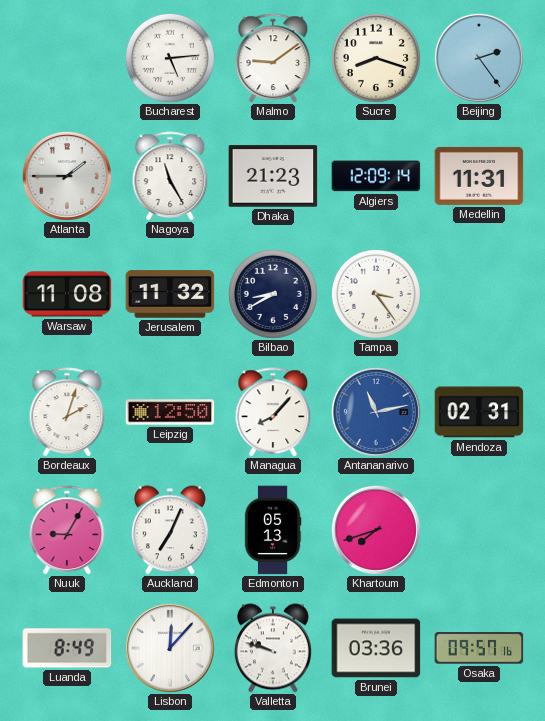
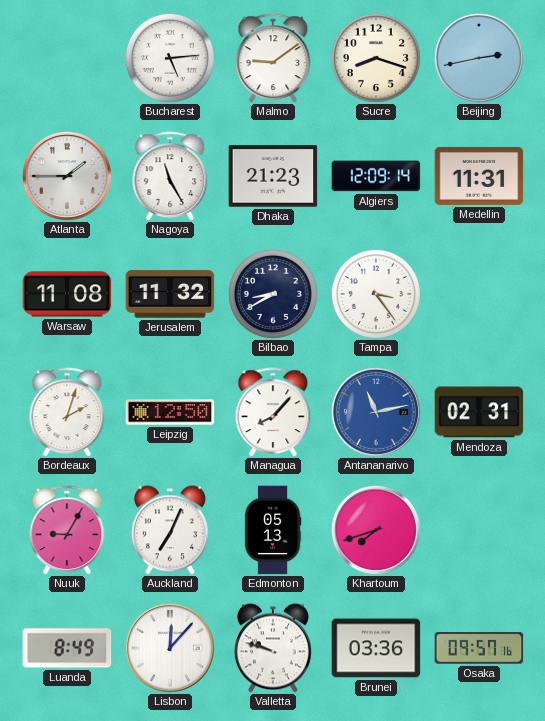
Beijing: 2:24 -> 2:43 (479, 58)
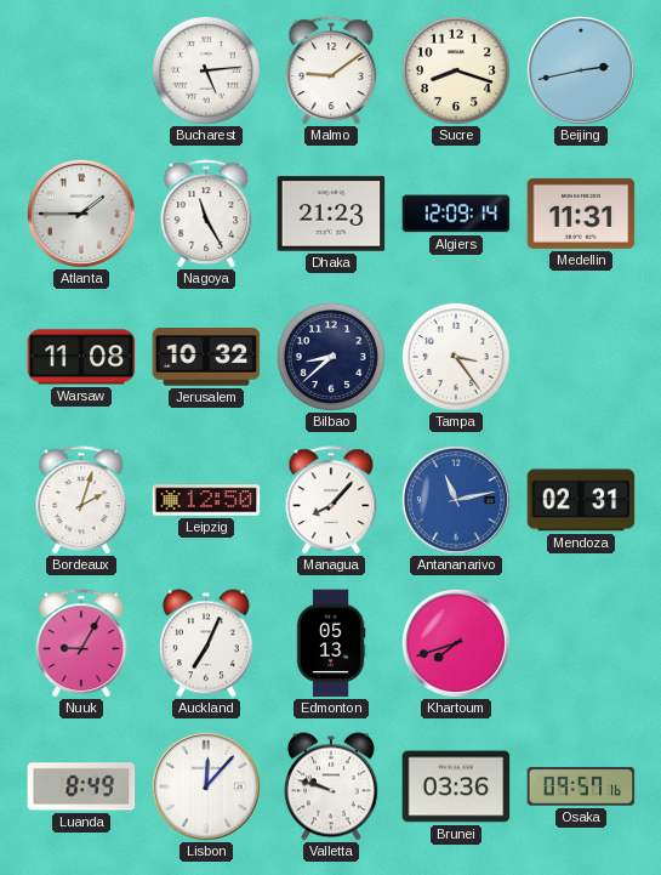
Jerusalem: 11:32 -> 10:32 (206, 357)
Bilbao: 8:40 -> 8:38 (331, 357)
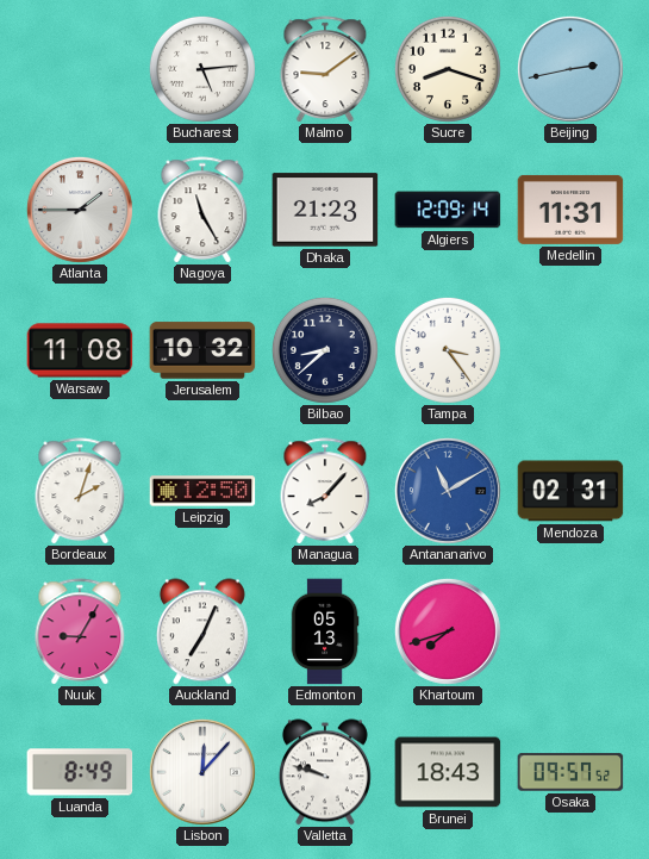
Antananarivo: 11:13 -> 11:10 (448, 491)
Brunei: 03:36 -> 18:43 (448, 772)
Osaka: 09:57:16 -> 09:57:52 (570, 772)
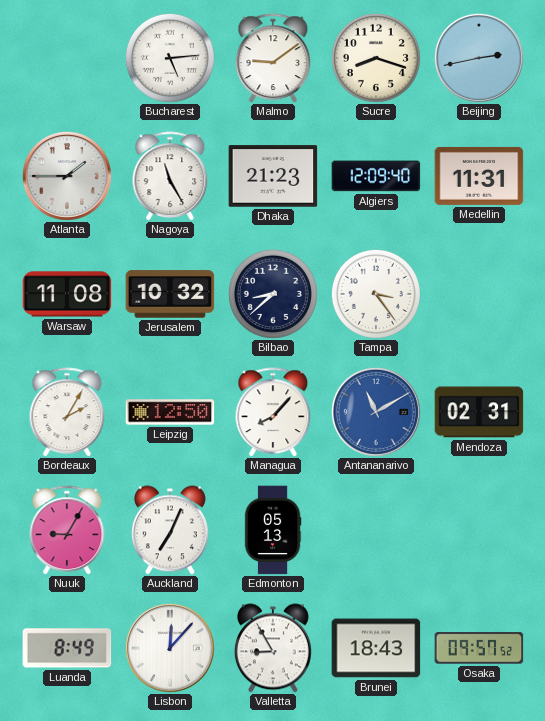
Algiers: 12:09:14 -> 12:09:40 (376, 176)
Bordeaux: 2:03 -> 2:05 (67, 412)
Khartoum: 7:42 -> none (448, 631)
Valletta: 9:48 -> 8:55 (273, 648)
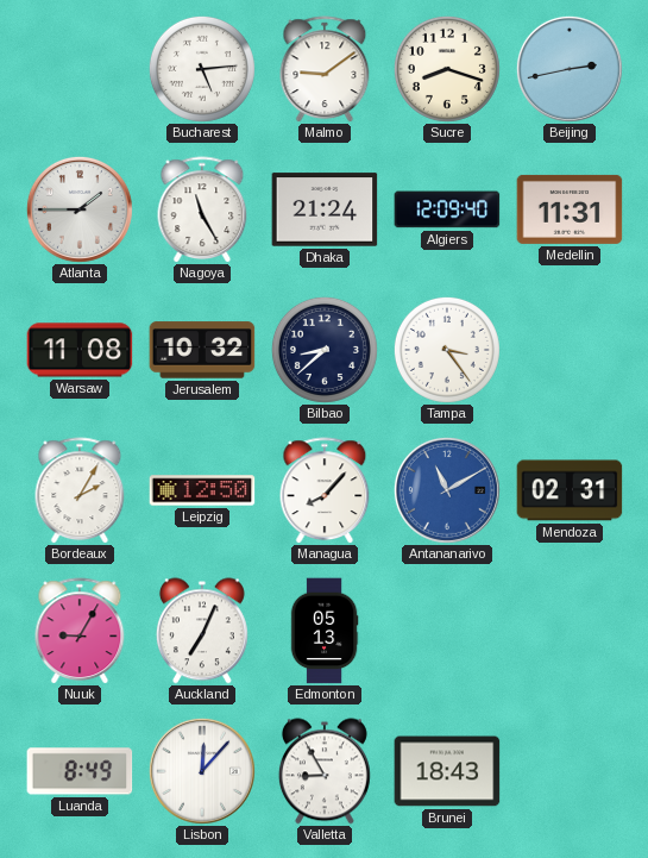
Dhaka: 21:23 -> 21:24 (325, 209)
Osaka: 09:57 -> none (479, 648)
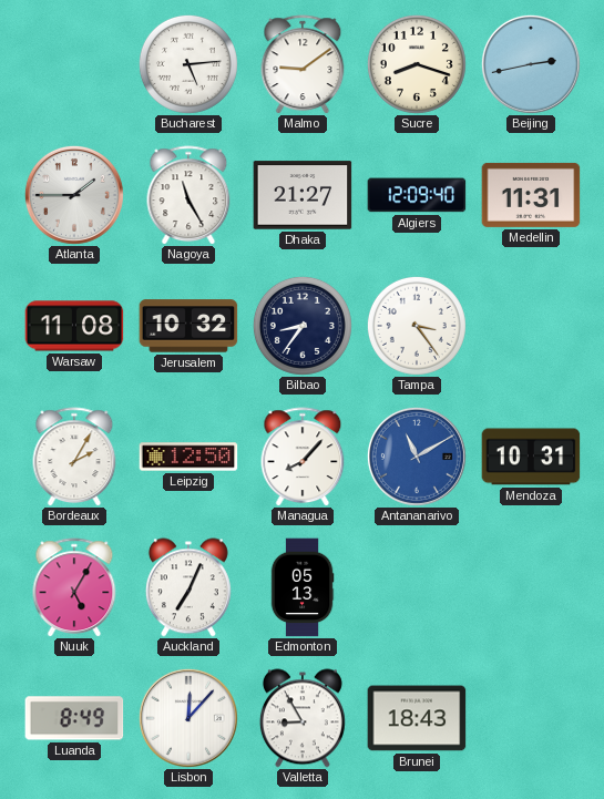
Dhaka: 21:24 -> 21:27 (303, 195)
Bilbao: 8:38 -> 8:36 (303, 326)
Mendoza: 02:31 -> 10:31 (531, 457)
Nuuk: 9:05 -> 5:05 (74, 587)
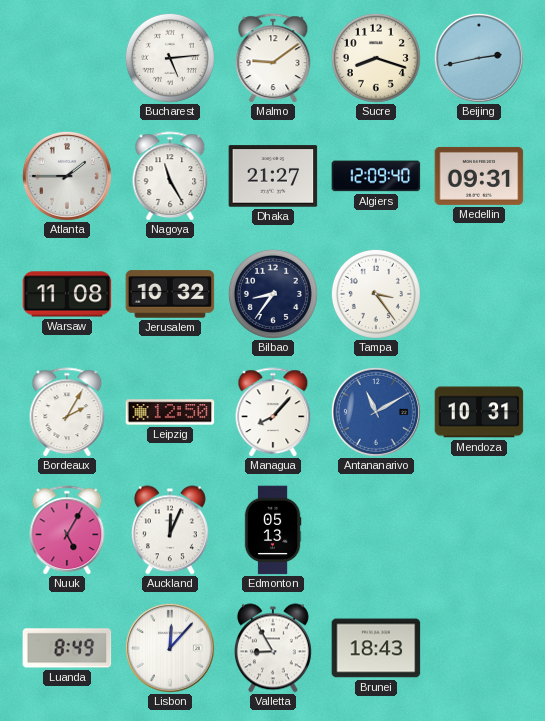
Medellin: 11:31 -> 09:31 (479, 176)
Auckland: 7:04 -> 12:04 (170, 530)
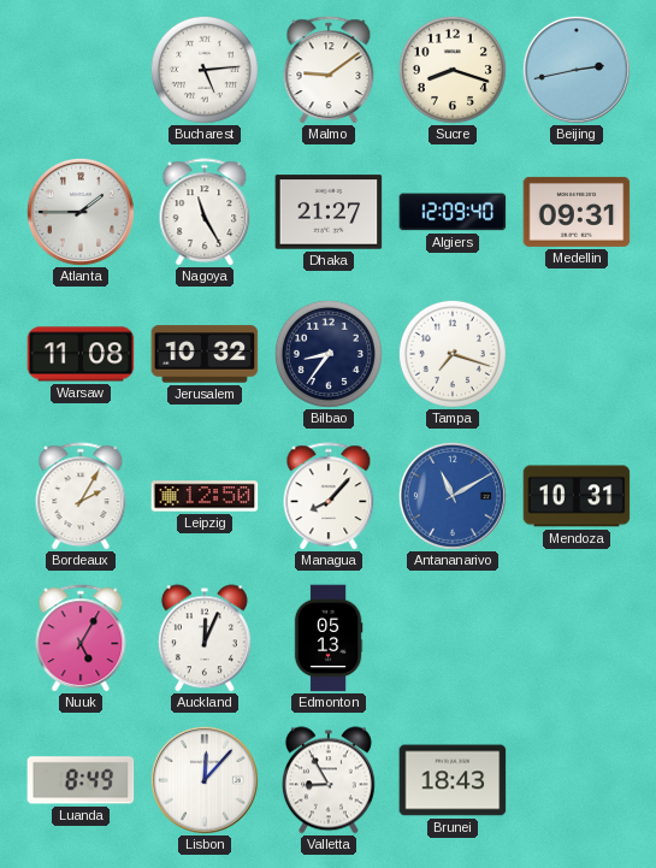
Tampa: 3:24 -> 7:18 (453, 354)
